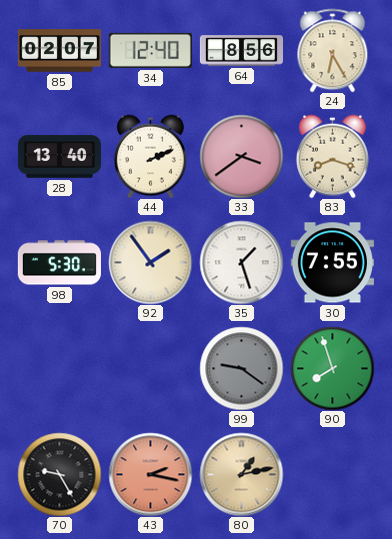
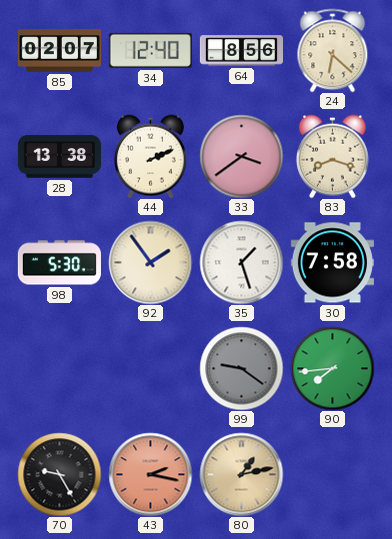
24: 6:25 -> 6:22 (333, 50)
28: 13:40 -> 13:38 (59, 157)
30: 7:55 -> 7:58 (332, 263)
90: 7:57 -> 7:44 (332, 368)
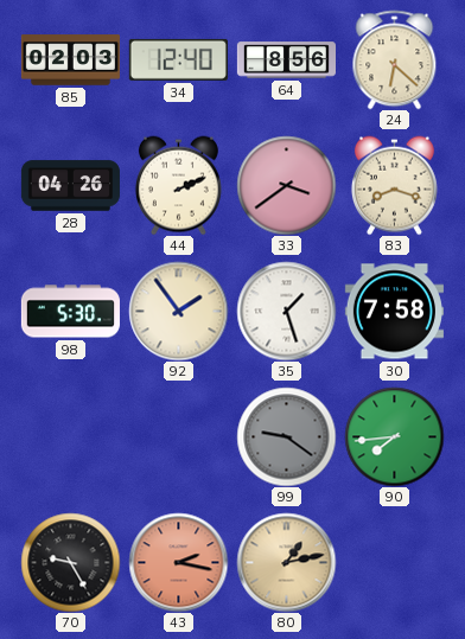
85: 02:07 -> 02:03 (70, 60)
28: 13:38 -> 04:26 (70, 186)
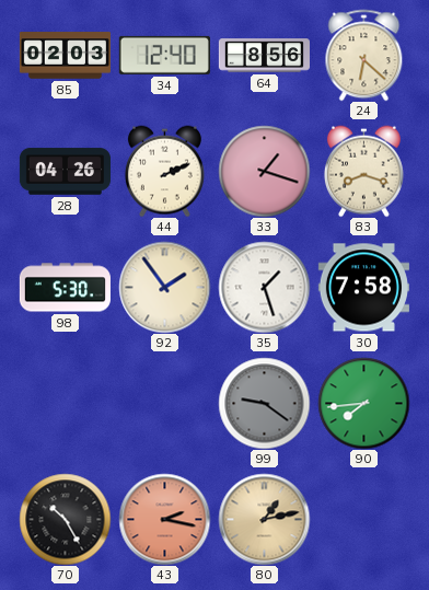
33: 3:39 -> 1:18 (264, 171)
70: 9:25 -> 10:25 (65, 519)
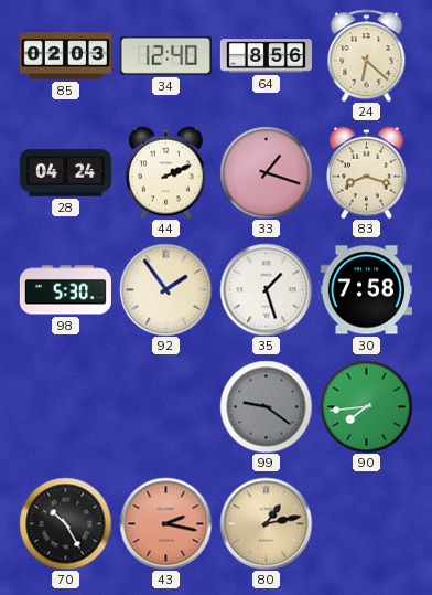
28: 04:26 -> 04:24 (65, 173)
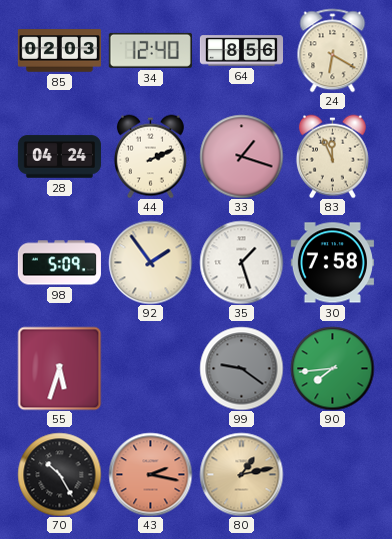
24: 6:22 -> 6:20 (333, 50)
83: 8:18 -> 11:56 (332, 156)
98: 5:30 -> 5:09 (59, 263)
55: none -> 5:33 (59, 368)
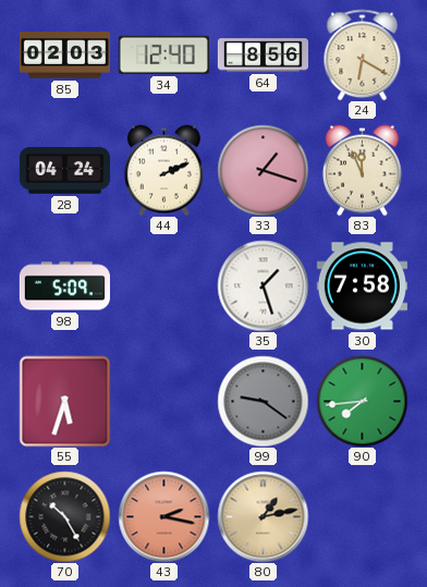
92: 1:54 -> none (150, 262)
